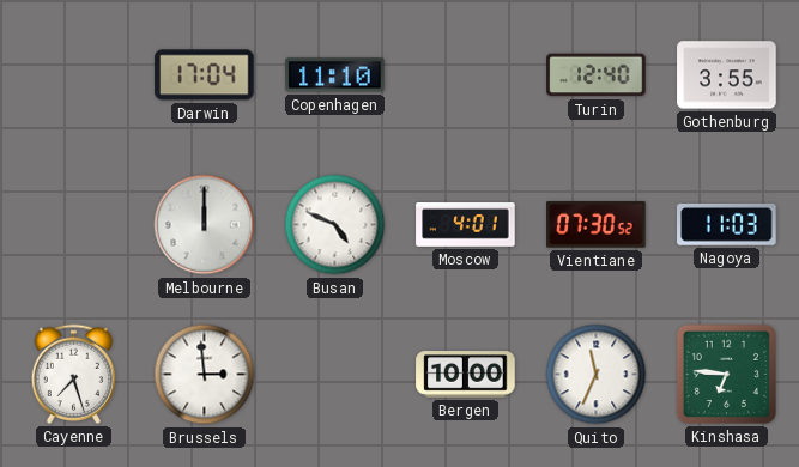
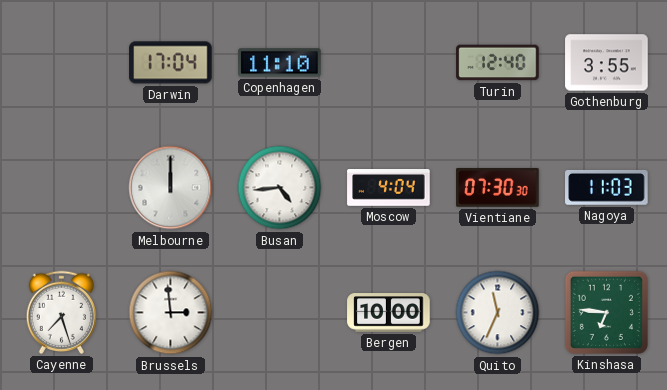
Busan: 4:49 -> 4:44 (280, 188)
Moscow: 4:01 -> 4:04 (389, 188)
Vientiane: 07:30:52 -> 07:30:30 (498, 188)
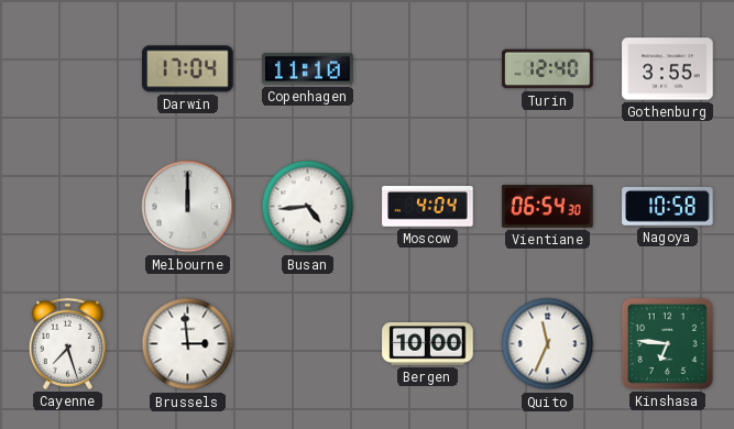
Vientiane: 07:30 -> 06:54 (548, 207)
Nagoya: 11:03 -> 10:58 (668, 207)
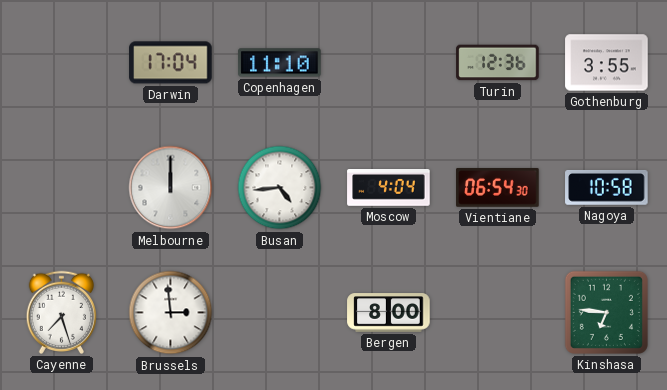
Turin: 12:40 -> 12:36 (498, 63)
Bergen: 10:00 -> 8:00 (389, 313)
Quito: 11:34 -> none (548, 344)
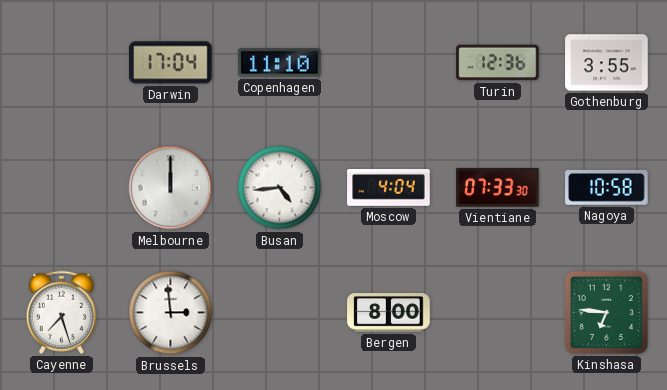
Vientiane: 06:54 -> 07:33 (498, 188)
